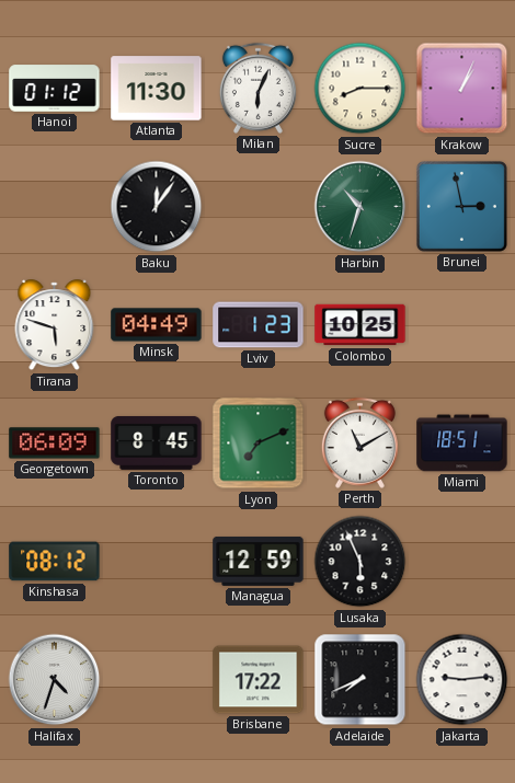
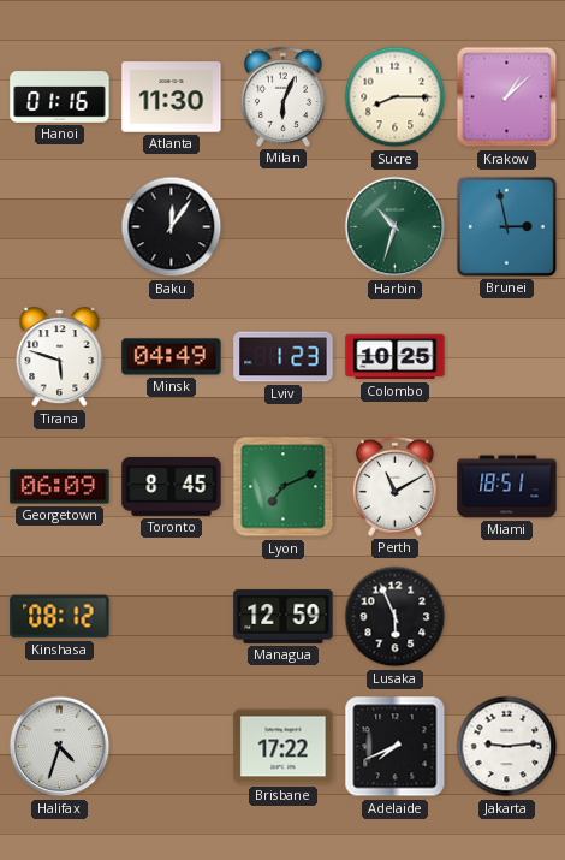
Hanoi: 01:12 -> 01:16 (60, 97)
Krakow: 1:04 -> 1:08 (507, 97)
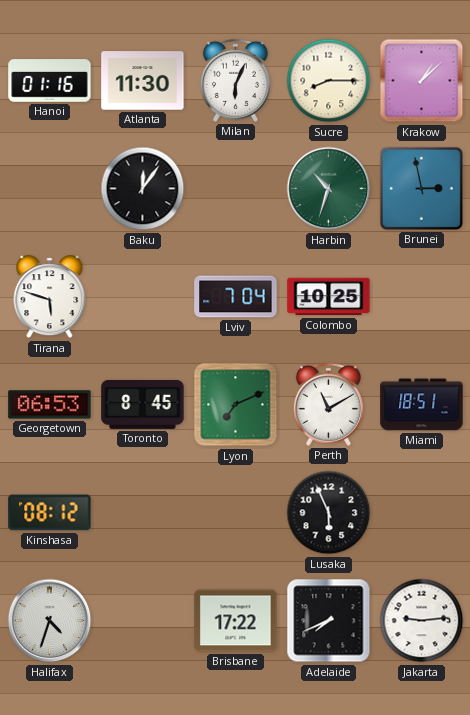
Minsk: 04:49 -> none (172, 357)
Lviv: 1:23 -> 7:04 (236, 297)
Georgetown: 06:09 -> 06:53 (50, 405)
Managua: 12:59 -> none (284, 616)
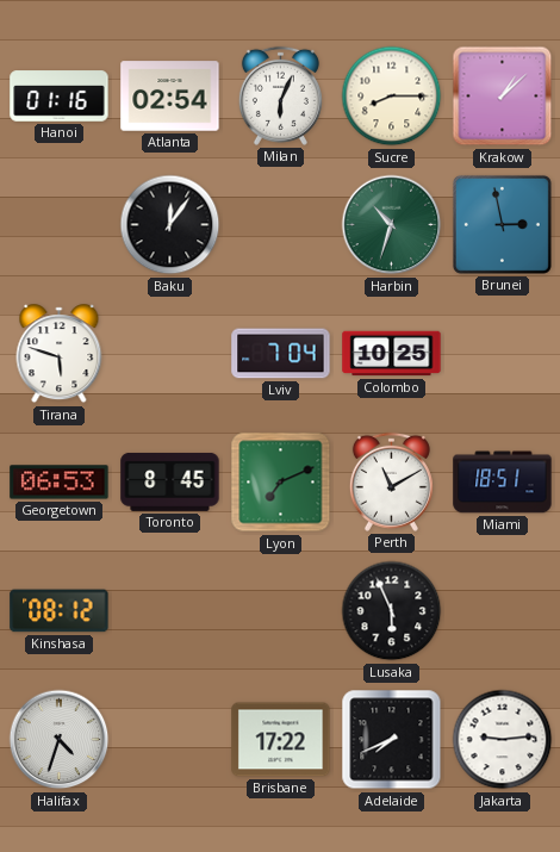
Atlanta: 11:30 -> 02:54 (170, 97)
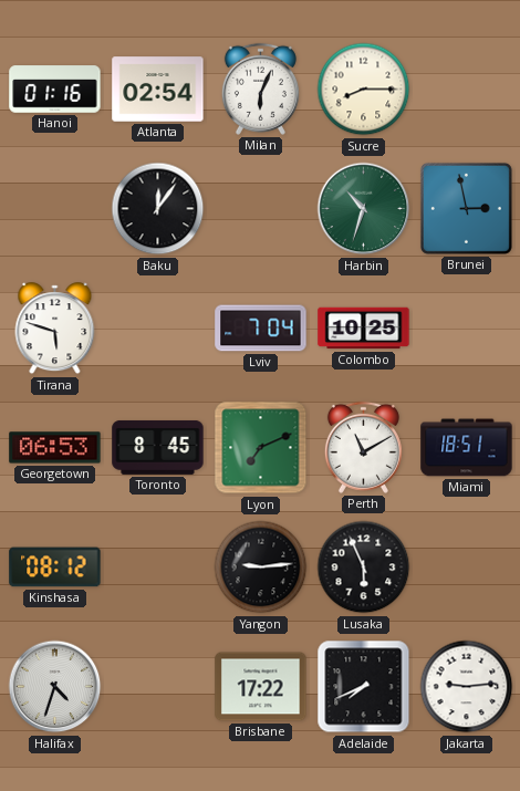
Krakow: 1:08 -> none (503, 97)
Yangon: none -> 9:14 (261, 568)
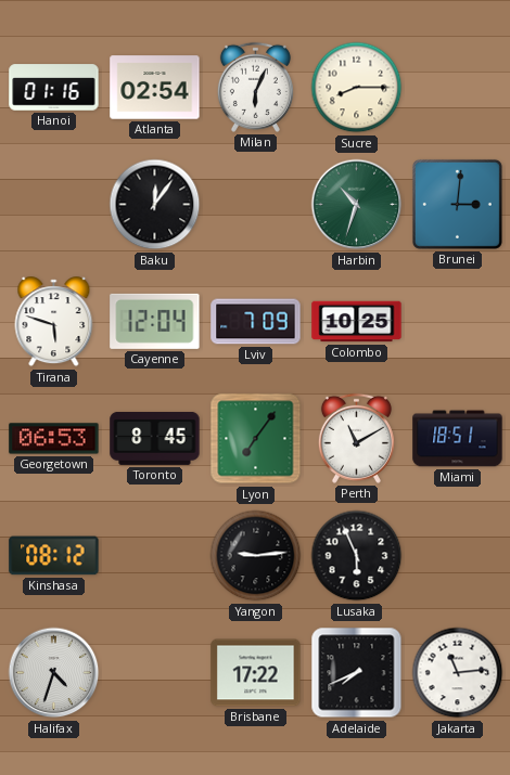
Brunei: 2:58 -> 3:01 (457, 204)
Cayenne: none -> 12:04 (155, 321)
Lviv: 7:04 -> 7:09 (256, 322)
Lyon: 7:11 -> 7:06 (256, 439)
Jakarta: 9:14 -> 11:14 (458, 673)
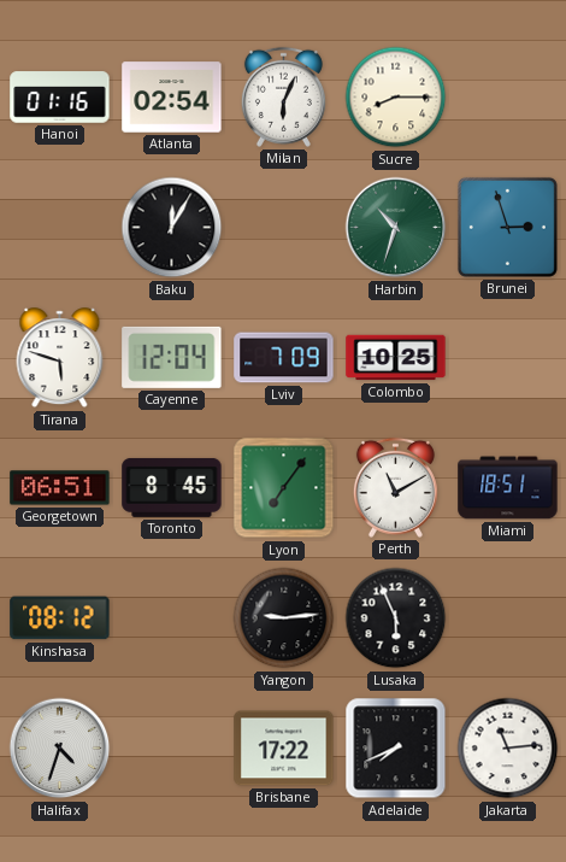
Baku: 12:06 -> 12:05 (172, 228)
Brunei: 3:01 -> 2:57 (507, 227)
Georgetown: 06:53 -> 06:51 (60, 488)
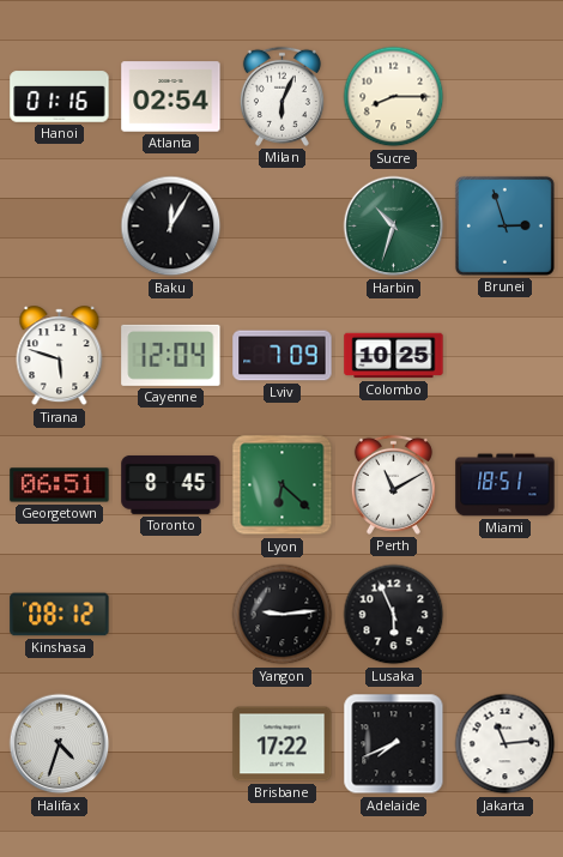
Lyon: 7:06 -> 6:22 (283, 485)
